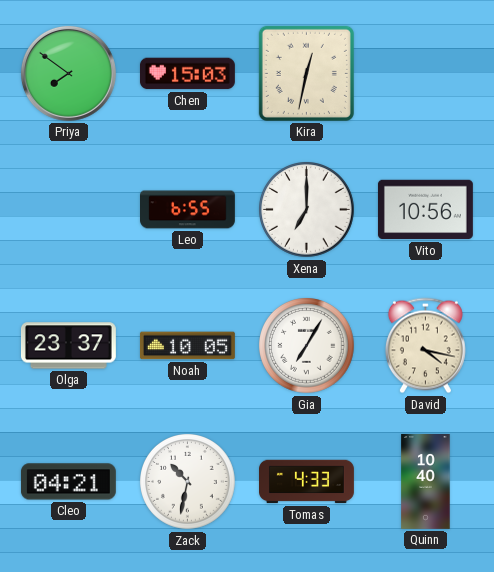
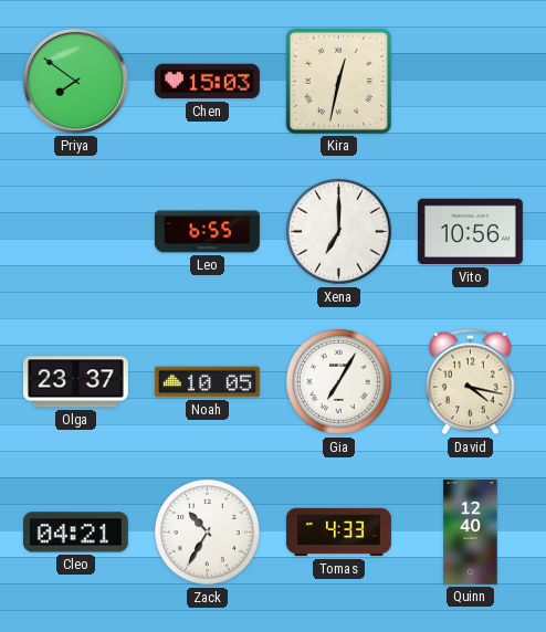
Zack: 10:32 -> 10:35 (208, 533)
Quinn: 10:40 -> 12:40 (471, 533)
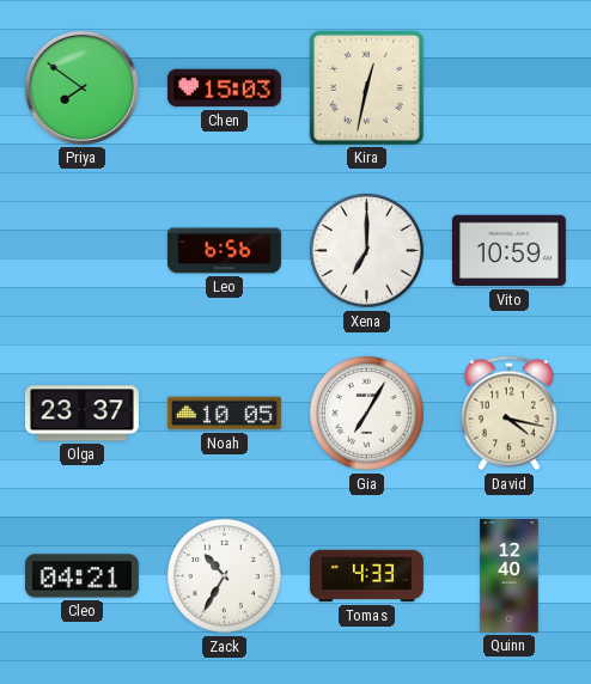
Leo: 6:55 -> 6:56 (225, 251)
Vito: 10:56 -> 10:59 (508, 251)
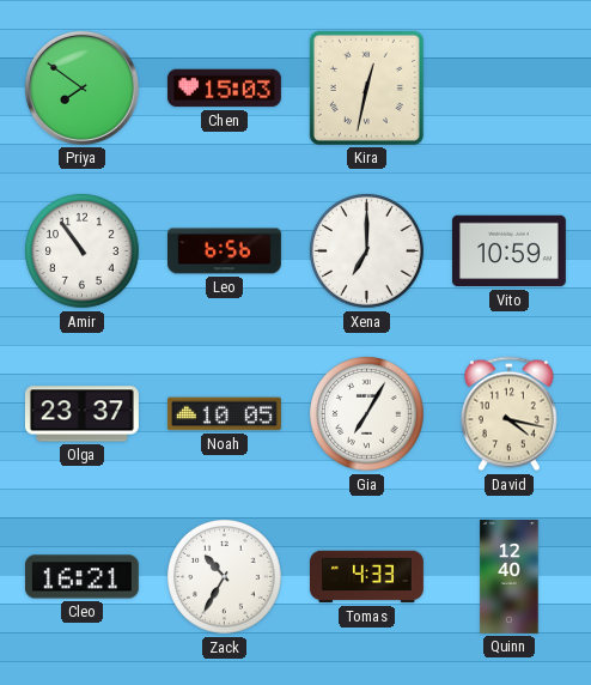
Amir: none -> 10:54 (83, 251)
Cleo: 04:21 -> 16:21 (81, 577)
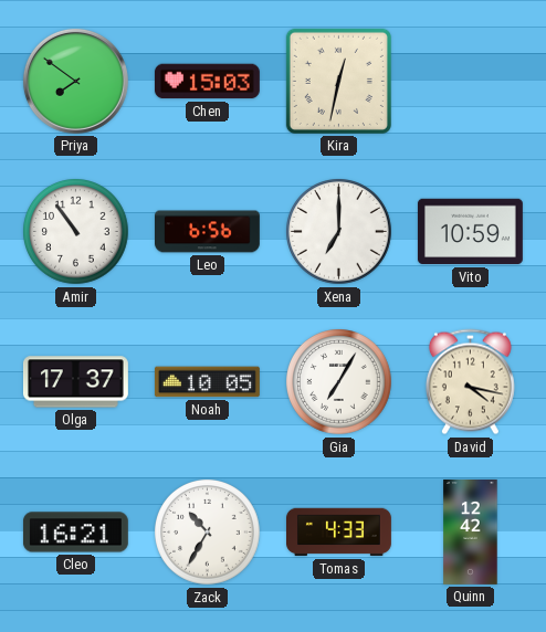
Olga: 23:37 -> 17:37 (75, 382)
Quinn: 12:40 -> 12:42 (471, 533)
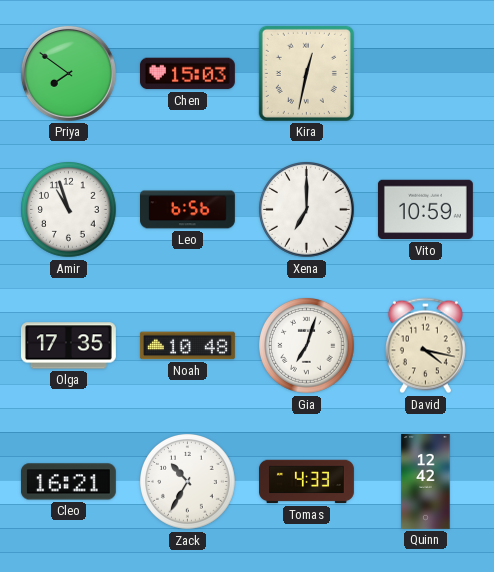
Amir: 10:54 -> 10:57 (69, 210)
Olga: 17:37 -> 17:35 (68, 346)
Noah: 10:05 -> 10:48 (187, 346)
Gia: 7:05 -> 7:03 (307, 346)
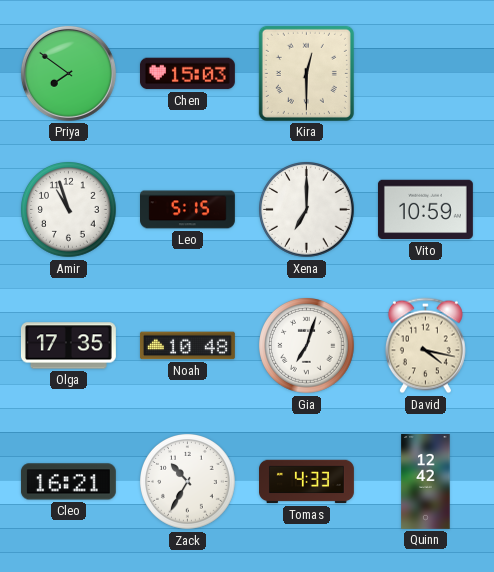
Kira: 12:32 -> 12:30 (306, 73)
Leo: 6:56 -> 5:15 (188, 210)
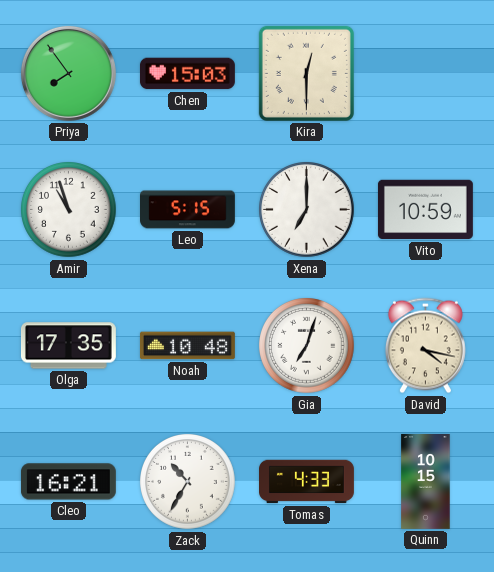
Priya: 7:51 -> 7:54 (68, 73)
Quinn: 12:42 -> 10:15 (426, 482)
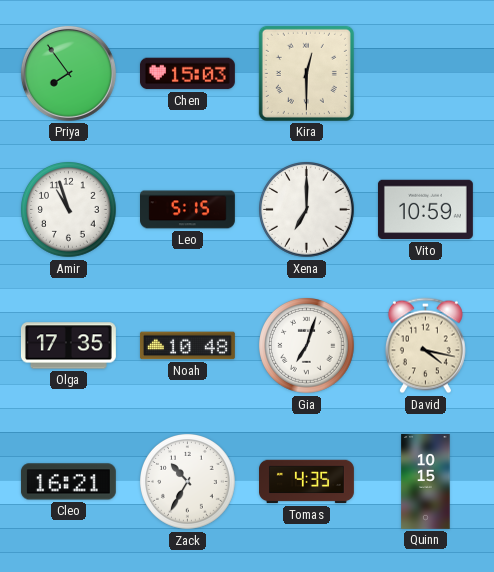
Tomas: 4:33 -> 4:35 (307, 482)
